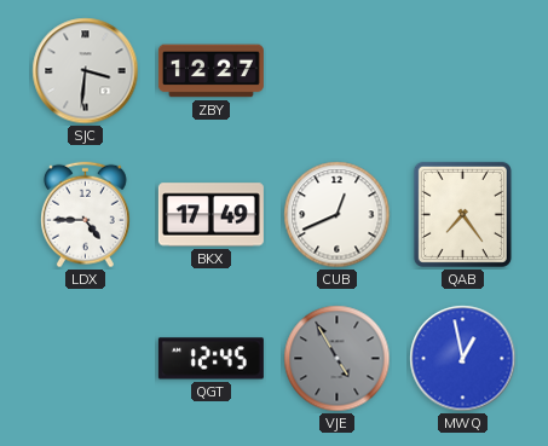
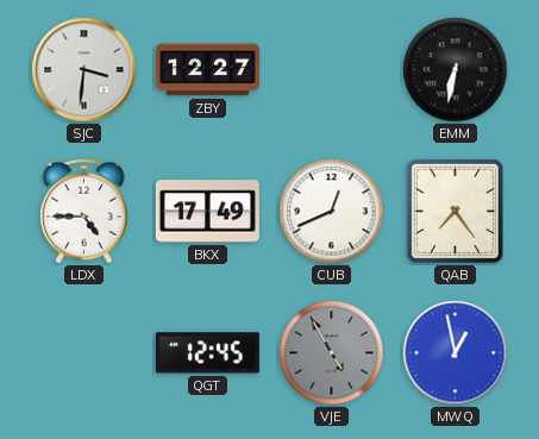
EMM: none -> 6:32 (456, 70)
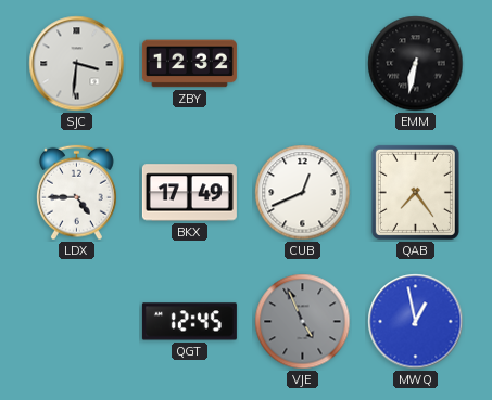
ZBY: 12:27 -> 12:32 (189, 64)
VJE: 4:55 -> 4:56 (303, 322)
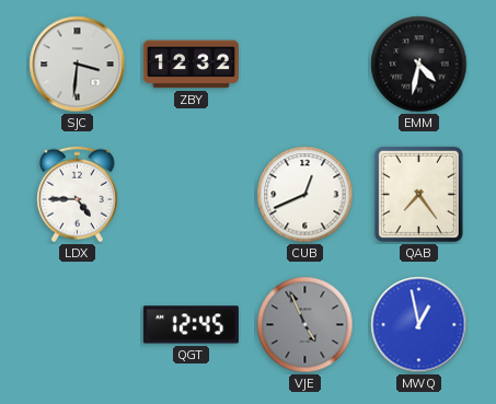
EMM: 6:32 -> 4:32 (419, 65)
BKX: 17:49 -> none (189, 193)
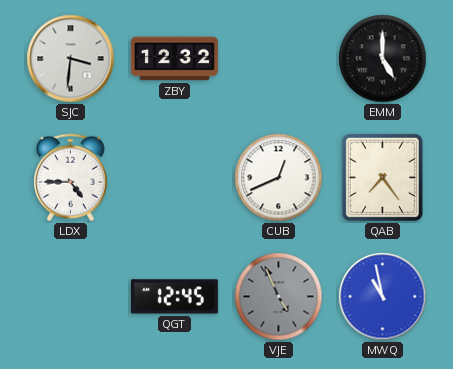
EMM: 4:32 -> 5:00 (383, 59)
MWQ: 12:58 -> 10:58 (383, 297)
